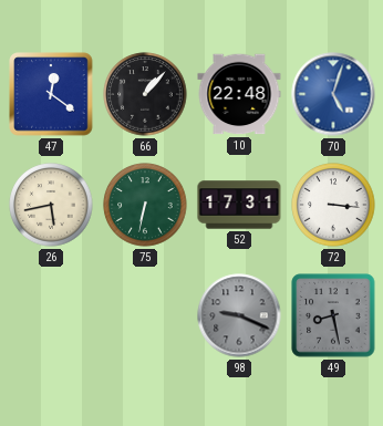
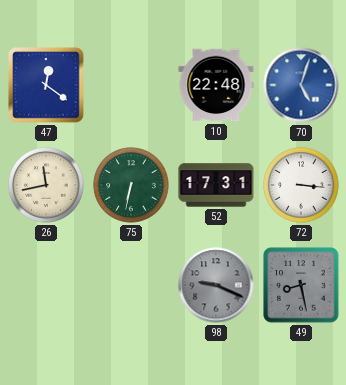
66: 1:07 -> none (145, 94)
26: 5:43 -> 11:43 (46, 185)
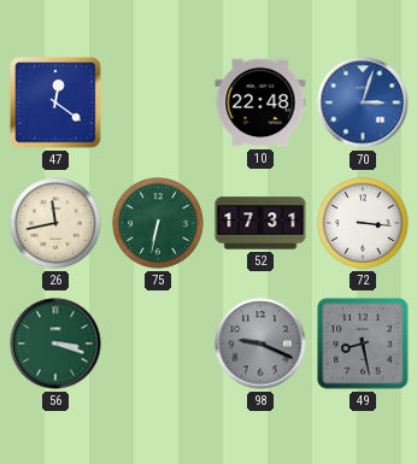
70: 5:03 -> 3:03 (363, 102)
56: none -> 3:18 (55, 343)
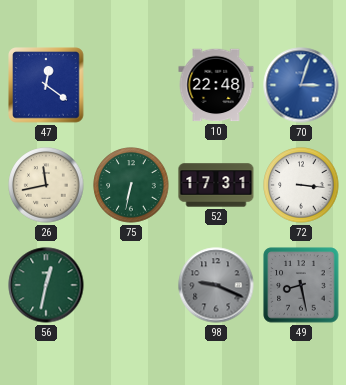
56: 3:18 -> 12:32 (46, 285)
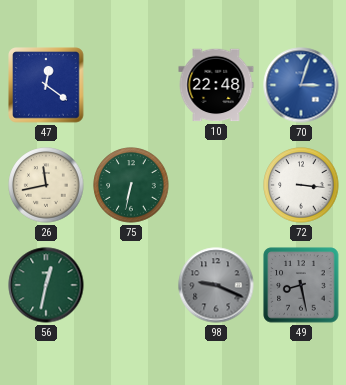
52: 17:31 -> none (216, 185)
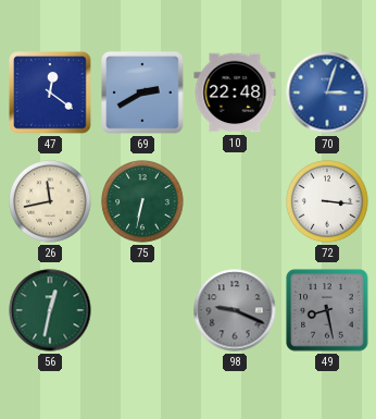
69: none -> 2:40 (142, 93)
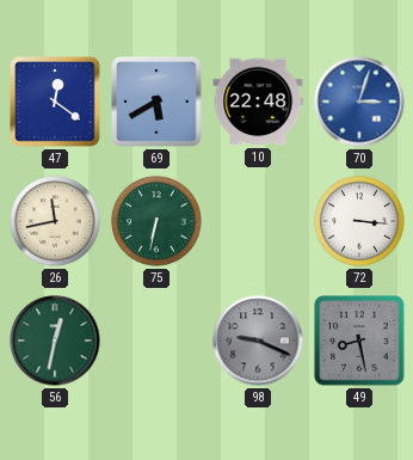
69: 2:40 -> 5:40 (156, 102)
